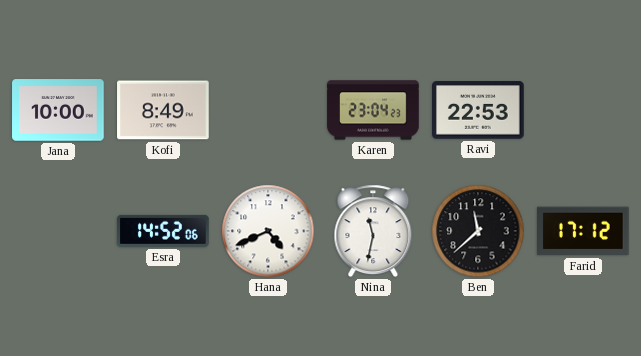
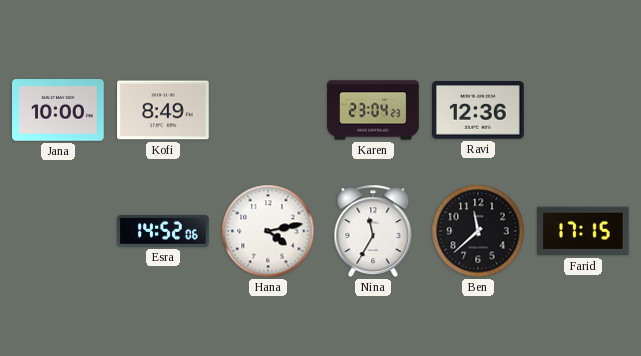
Ravi: 22:53 -> 12:36 (478, 110)
Hana: 4:41 -> 4:13 (268, 231)
Nina: 11:32 -> 11:35 (373, 231)
Farid: 17:12 -> 17:15 (584, 231)
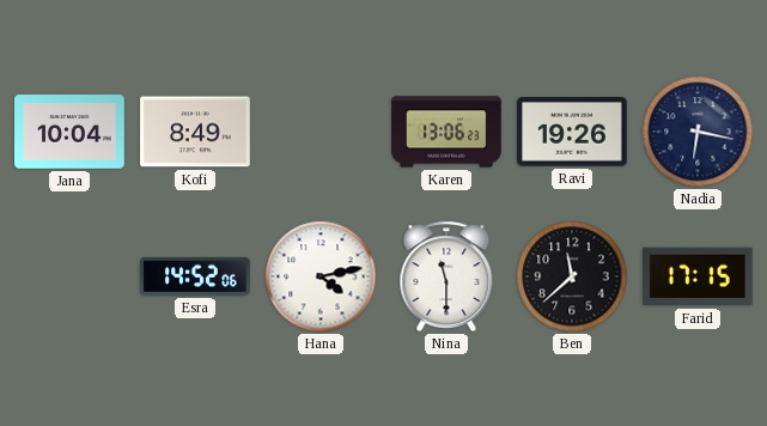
Jana: 10:00 -> 10:04 (69, 132)
Karen: 23:04 -> 13:06 (446, 132)
Ravi: 12:36 -> 19:26 (572, 132)
Nadia: none -> 6:17 (698, 132)
Nina: 11:35 -> 11:30 (446, 276)
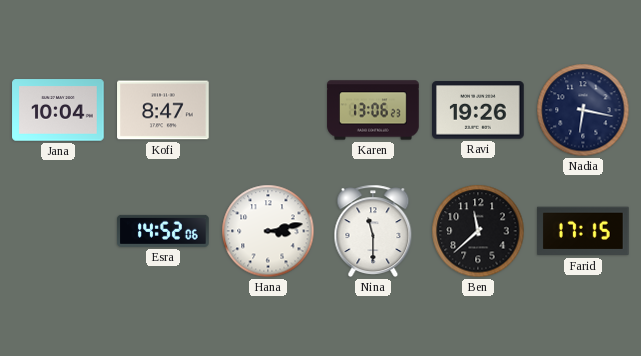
Kofi: 8:49 -> 8:47 (163, 110)
Hana: 4:13 -> 3:13 (268, 231)
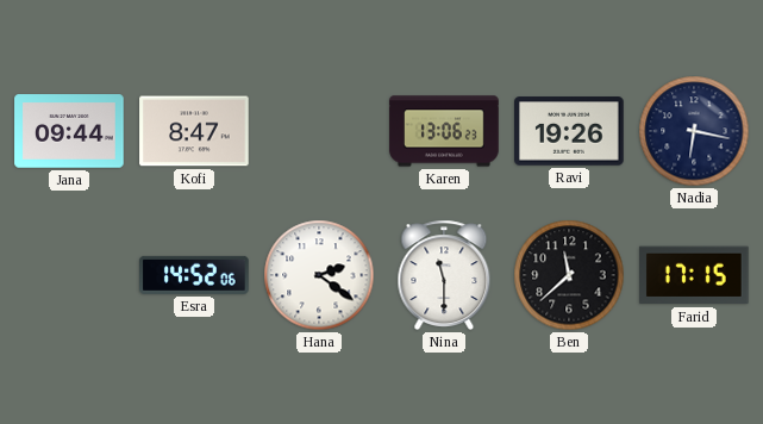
Jana: 10:04 -> 09:44 (69, 131)
Hana: 3:13 -> 2:21 (319, 275)
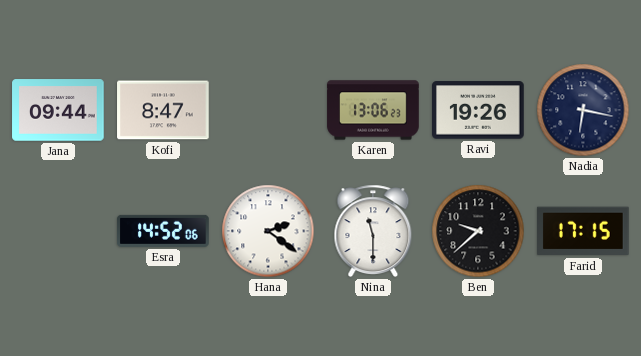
Ben: 11:38 -> 9:38 (478, 231)
